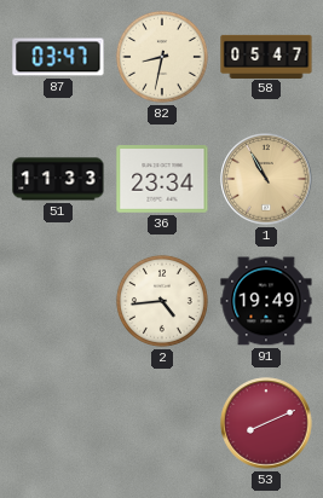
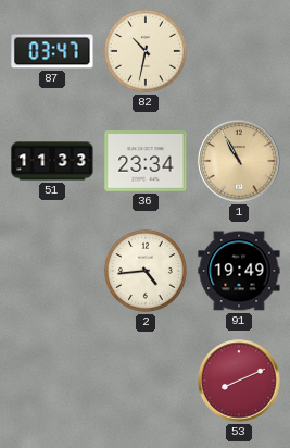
82: 8:32 -> 10:32 (146, 51)
58: 05:47 -> none (266, 56)
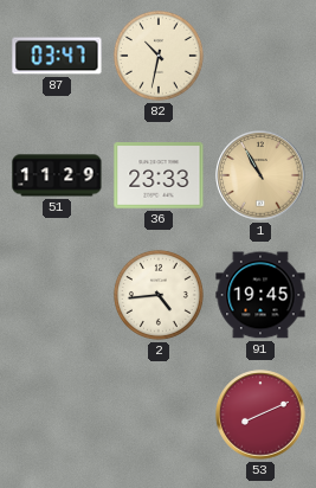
51: 11:33 -> 11:29 (57, 175)
36: 23:34 -> 23:33 (159, 175)
91: 19:49 -> 19:45 (260, 295)
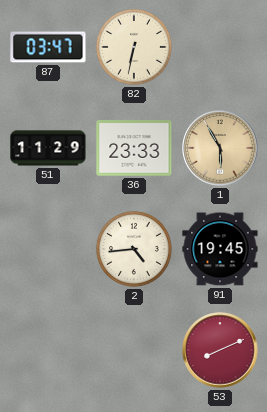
82: 10:32 -> 6:32 (134, 47)
1: 10:55 -> 5:55 (220, 148)
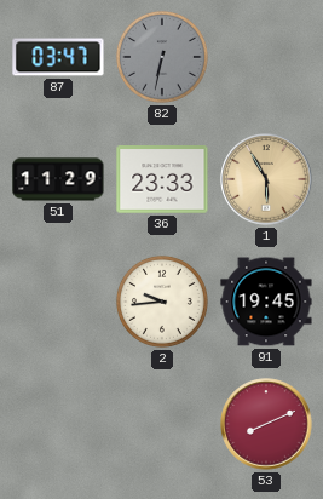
82 dial: cream -> grey (162, 57)
2: 4:44 -> 9:44 (162, 302)
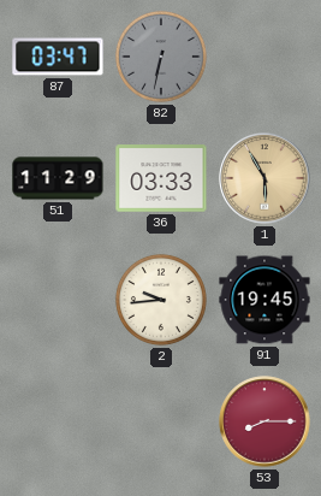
36: 23:33 -> 03:33 (161, 178)
53: 8:11 -> 8:15 (264, 421)
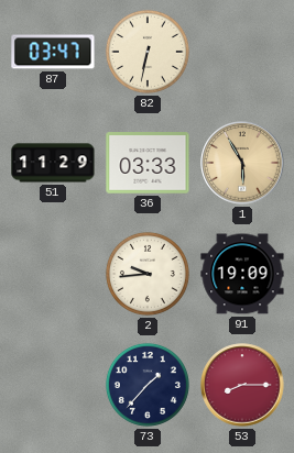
82 dial: grey -> cream (148, 52)
91: 19:45 -> 19:09 (242, 274)
73: none -> 1:37 (148, 385)
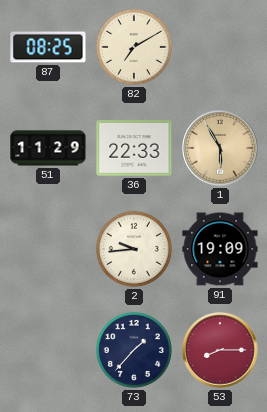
87: 03:47 -> 08:25 (48, 47)
82: 6:32 -> 7:10 (134, 47)
36: 03:33 -> 22:33 (134, 148)
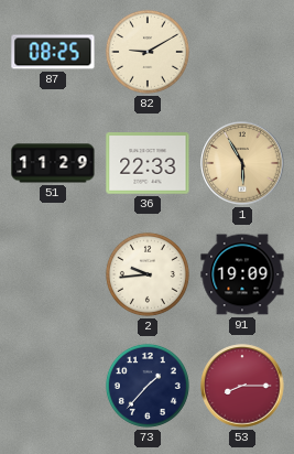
82: 7:10 -> 9:10 (148, 52)
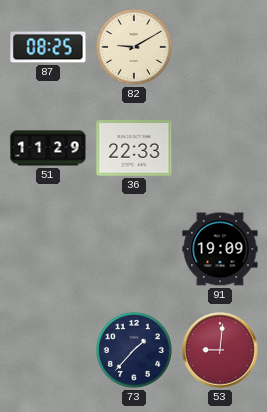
1: 5:55 -> none (242, 163)
2: 9:44 -> none (148, 274)
53: 8:15 -> 9:01 (220, 350)
